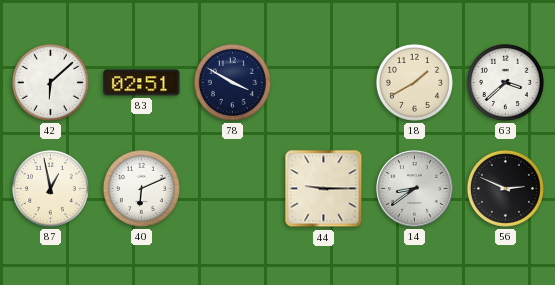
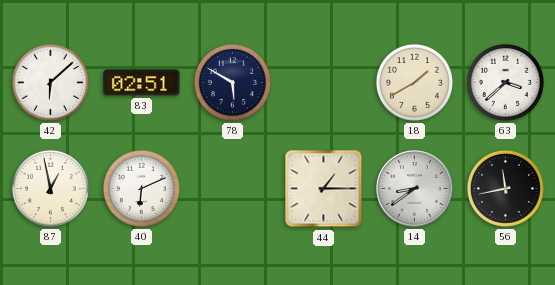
78: 3:50 -> 5:50 (232, 82)
44: 9:15 -> 1:15 (324, 189)
56: 2:49 -> 11:43 (505, 188)
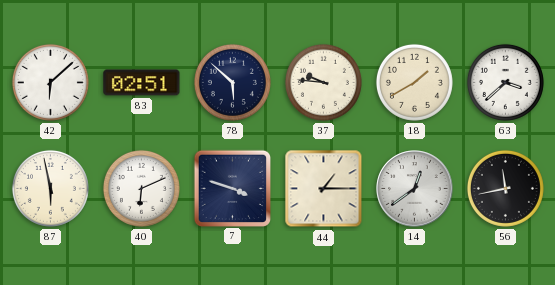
78: 5:50 -> 5:52 (232, 82)
37: none -> 9:46 (323, 82)
87: 12:58 -> 5:58 (50, 188)
7: none -> 3:48 (232, 188)
14: 8:39 -> 12:39 (415, 189)
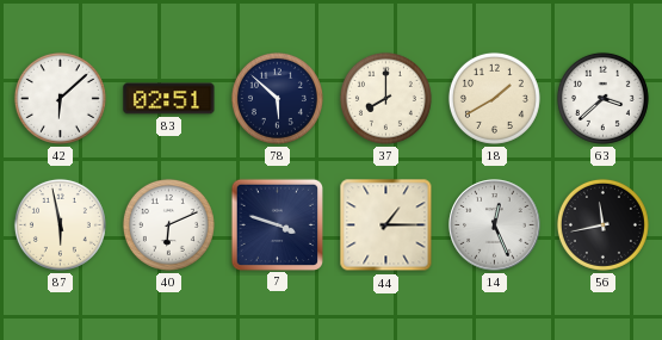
37: 9:46 -> 8:00 (385, 98)
14: 12:39 -> 12:26 (495, 225)
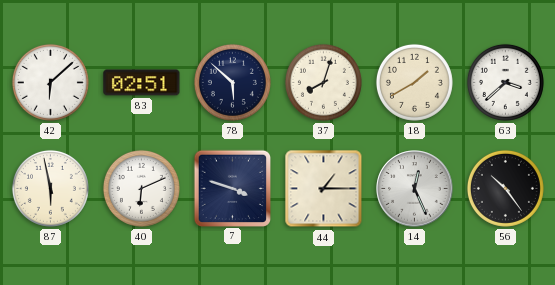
37: 8:00 -> 8:03 (323, 82)
56: 11:43 -> 10:24 (505, 188)
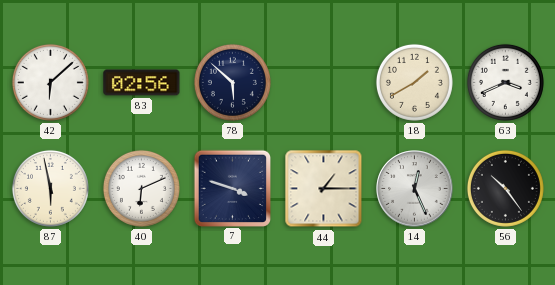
83: 02:51 -> 02:56 (142, 83)
37: 8:03 -> none (323, 82)
63: 3:38 -> 3:41 (505, 82)
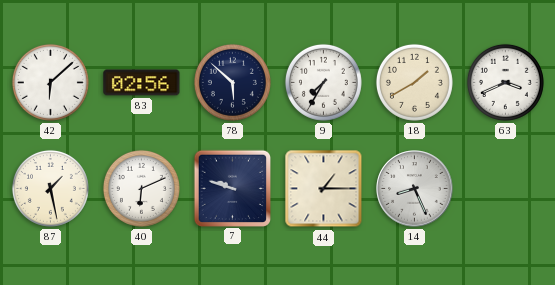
9: none -> 7:35 (323, 82)
87: 5:58 -> 1:28 (50, 188)
7: 3:48 -> 9:48 (232, 188)
14: 12:26 -> 8:26 (415, 189)
56: 10:24 -> none (505, 188)
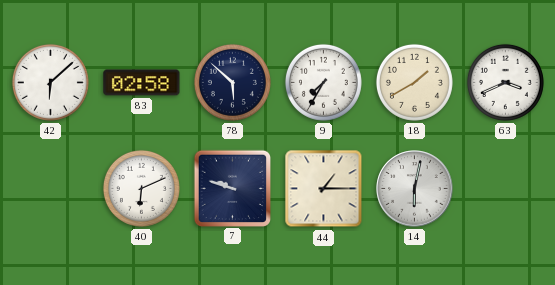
83: 02:56 -> 02:58 (142, 83)
87: 1:28 -> none (50, 188)
14: 8:26 -> 6:02 (415, 189)
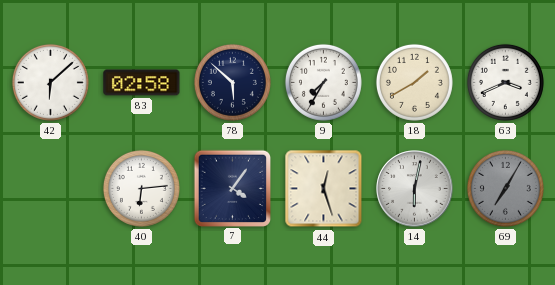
40: 6:11 -> 6:14 (141, 188)
7: 9:48 -> 4:06 (232, 188)
44: 1:15 -> 12:27 (324, 189)
69: none -> 7:05 (505, 188)
